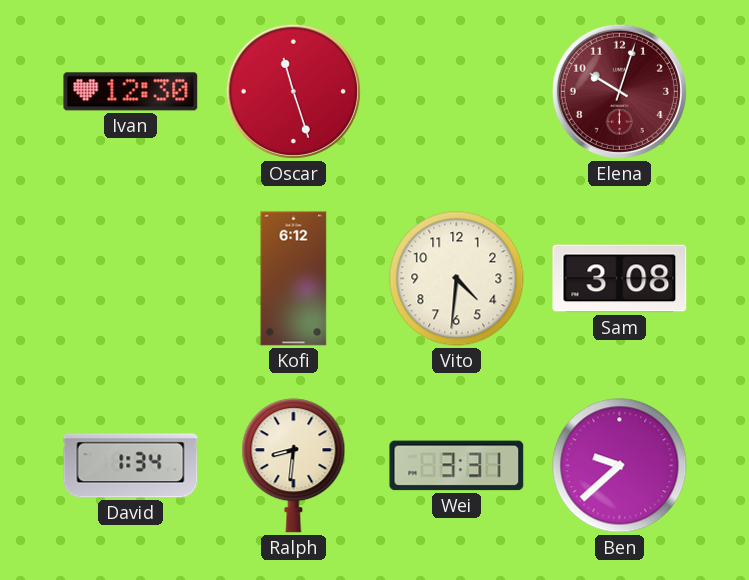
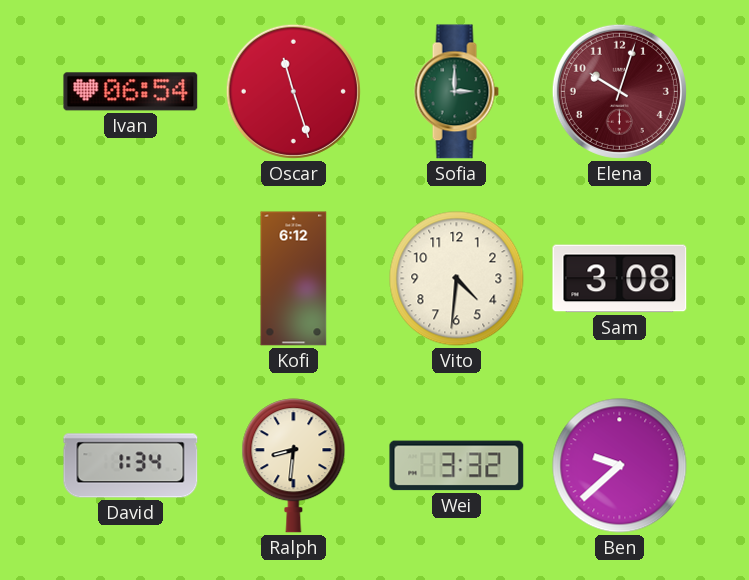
Ivan: 12:30 -> 06:54 (131, 92)
Sofia: none -> 3:00 (456, 92)
Wei: 3:31 -> 3:32 (457, 466)
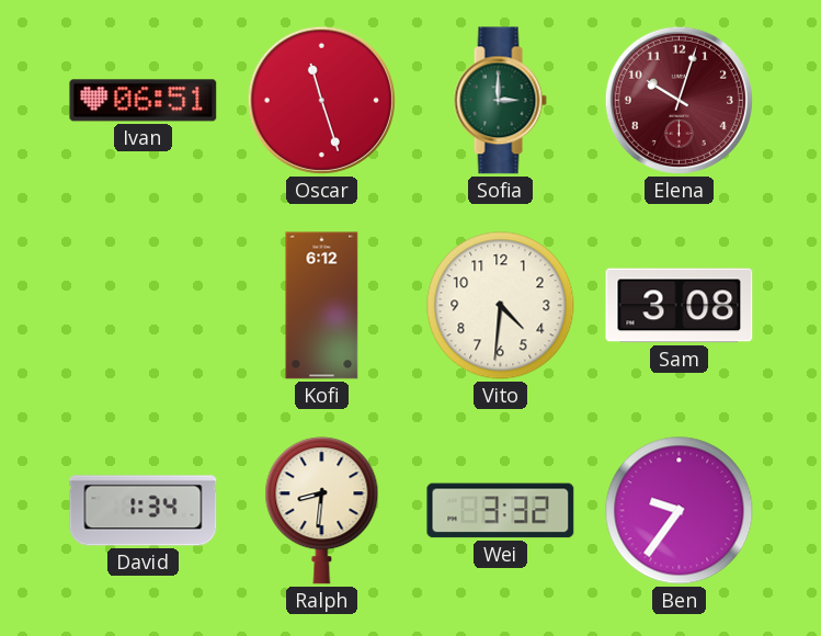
Ivan: 06:54 -> 06:51 (144, 101)
Ben: 9:38 -> 9:36 (680, 511)
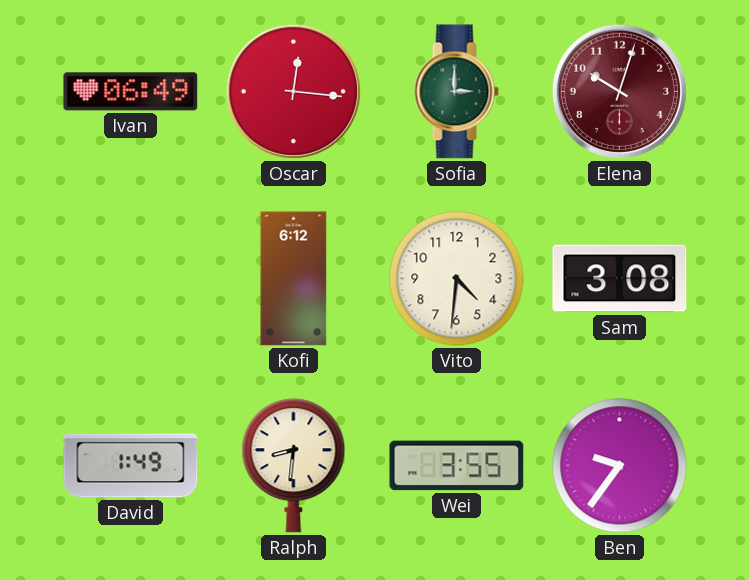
Ivan: 06:51 -> 06:49 (131, 92)
Oscar: 11:27 -> 12:16 (293, 91)
David: 1:34 -> 1:49 (131, 466)
Wei: 3:32 -> 3:55 (457, 466)
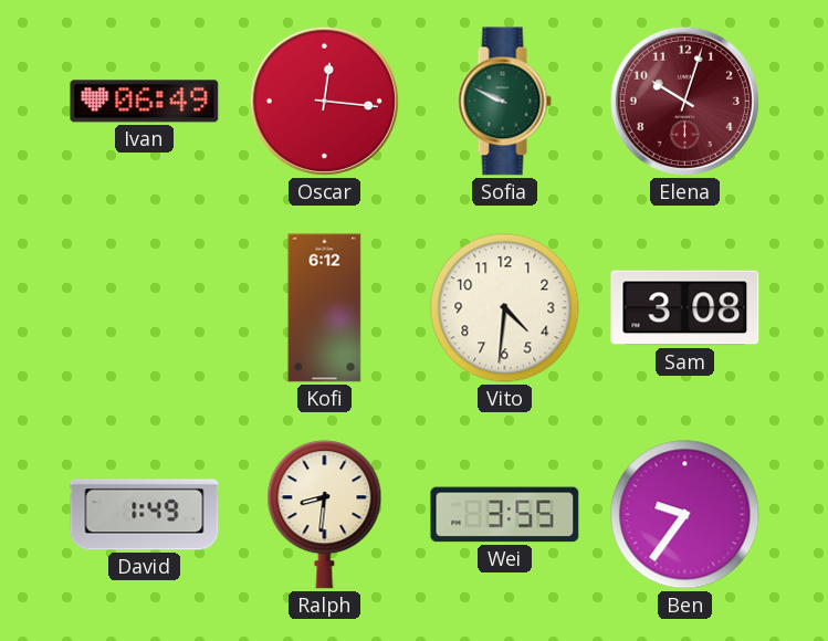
Sofia: 3:00 -> 9:49 (504, 102)
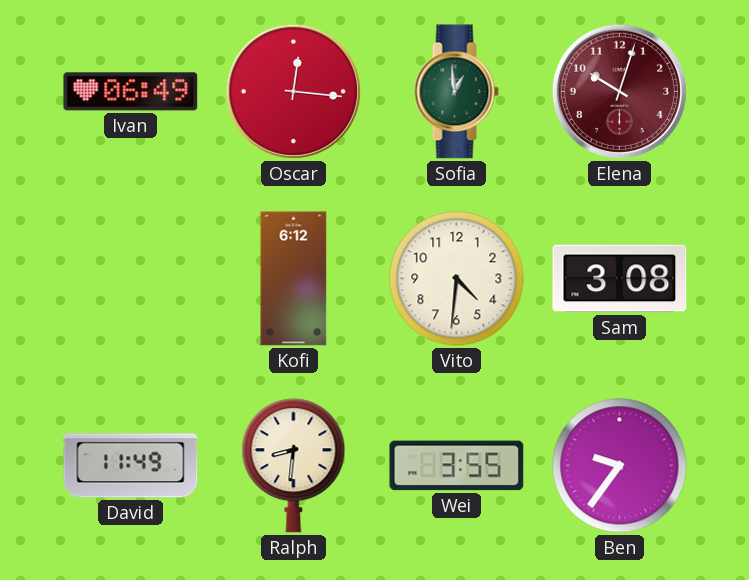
Sofia: 9:49 -> 12:59 (456, 92)
David: 1:49 -> 11:49 (131, 466)
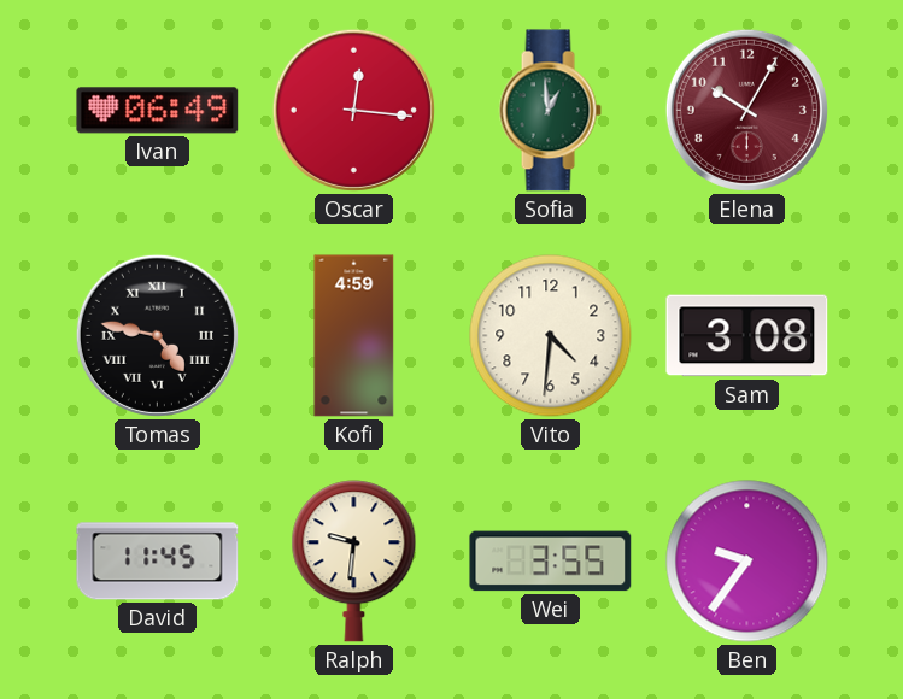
Elena: 10:03 -> 10:05 (746, 110)
Tomas: none -> 4:47 (157, 335)
Kofi: 6:12 -> 4:59 (354, 336)
David: 11:49 -> 11:45 (158, 562)
Ralph: 8:31 -> 9:31 (354, 562)
